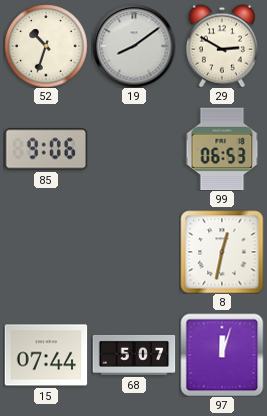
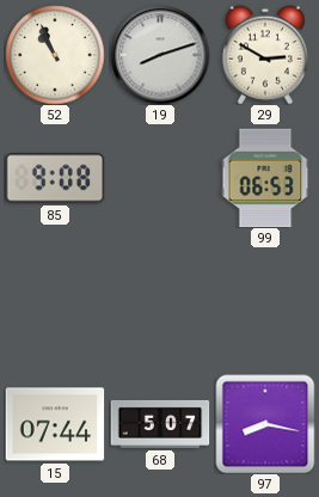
52: 10:33 -> 10:56 (55, 55)
19: 8:09 -> 8:12 (160, 55)
85: 9:06 -> 9:08 (55, 178)
8: 12:32 -> none (222, 252)
97: 12:03 -> 8:17 (265, 424)
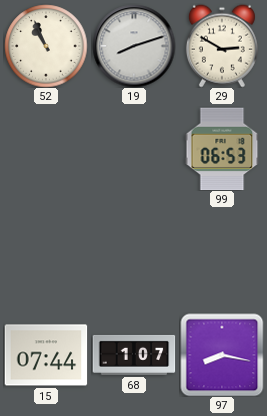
85: 9:08 -> none (55, 178)
68: 5:07 -> 1:07 (134, 355)
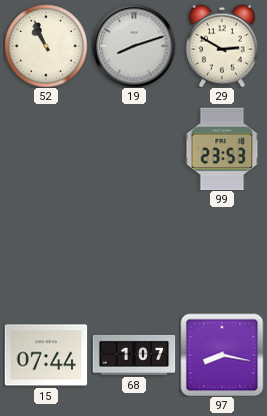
99: 06:53 -> 23:53 (222, 149)
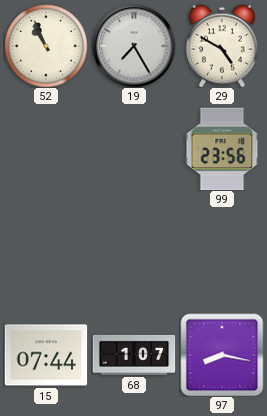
19: 8:12 -> 7:25 (134, 46)
29: 2:50 -> 4:50 (222, 46)
99: 23:53 -> 23:56 (222, 149)
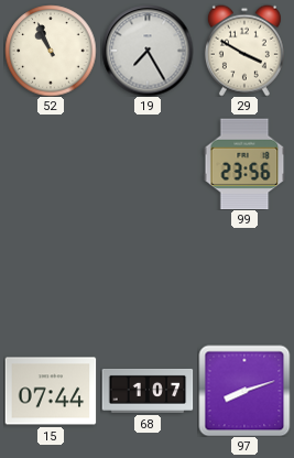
29: 4:50 -> 3:50 (244, 51)
97: 8:17 -> 8:12 (244, 391)
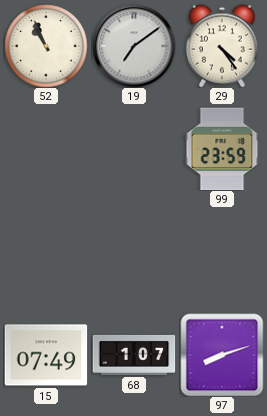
19: 7:25 -> 7:09 (134, 46)
29: 3:50 -> 4:24 (222, 46)
99: 23:56 -> 23:59 (222, 149)
15: 07:44 -> 07:49 (46, 355)
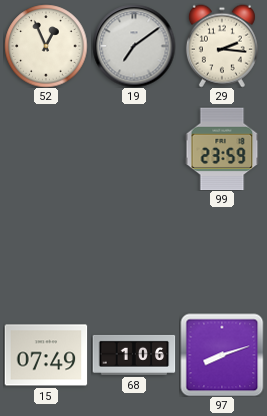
52: 10:56 -> 12:56 (46, 46)
29: 4:24 -> 2:16 (222, 46)
68: 1:07 -> 1:06 (134, 355)
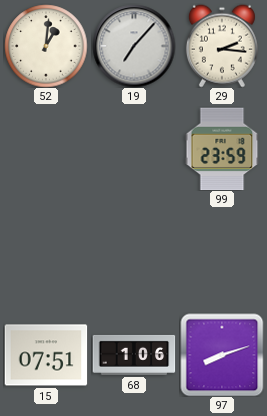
52: 12:56 -> 1:01 (46, 46)
19: 7:09 -> 7:07 (134, 46)
15: 07:49 -> 07:51 (46, 355)
